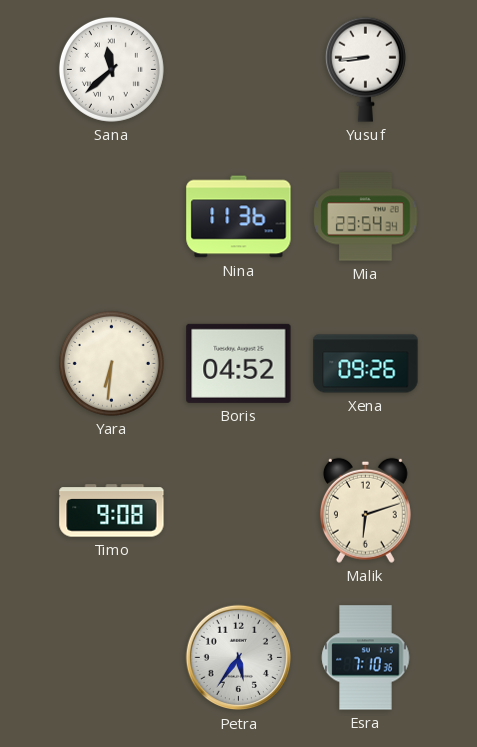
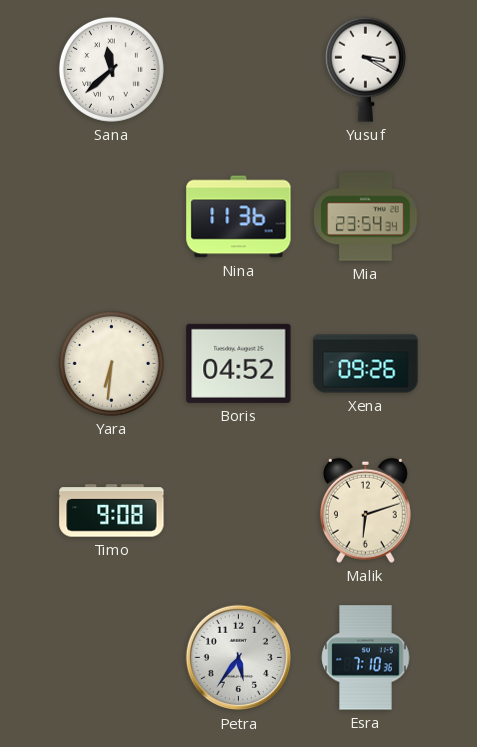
Yusuf: 8:44 -> 3:20 (365, 69)
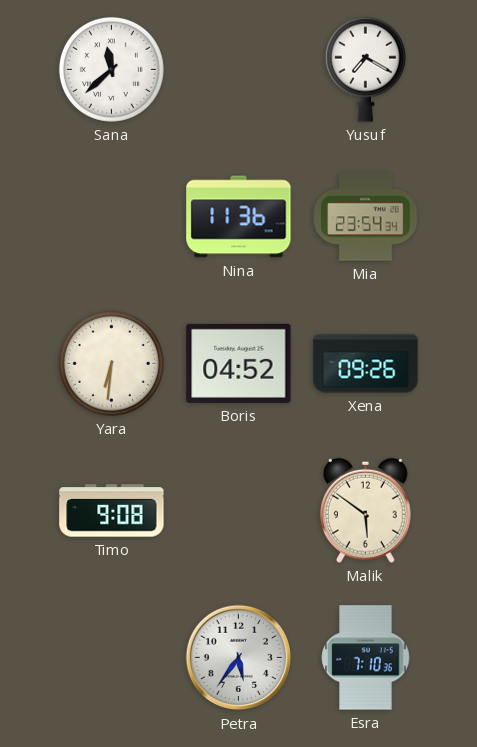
Yusuf: 3:20 -> 7:20 (365, 69)
Malik: 6:12 -> 5:51 (365, 510)
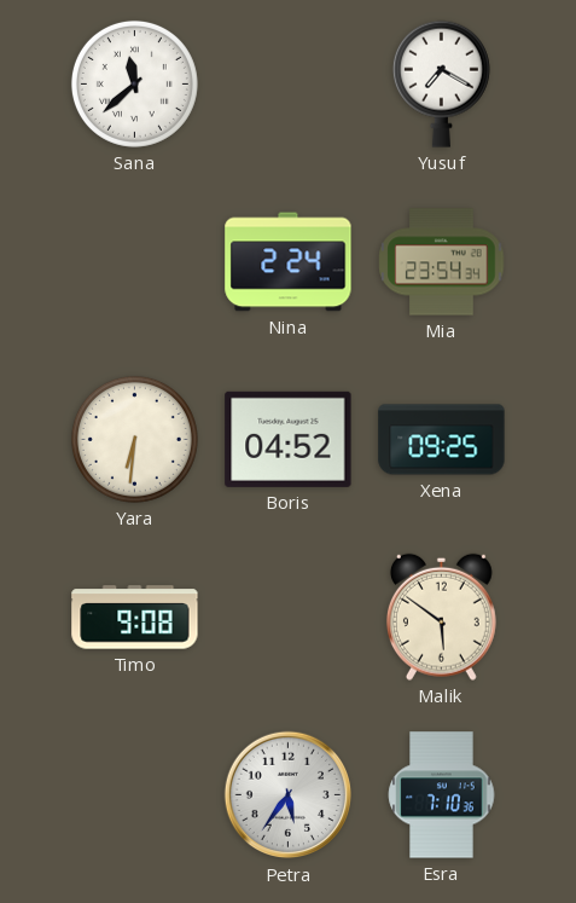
Nina: 11:36 -> 2:24 (289, 262)
Xena: 09:26 -> 09:25 (442, 440)
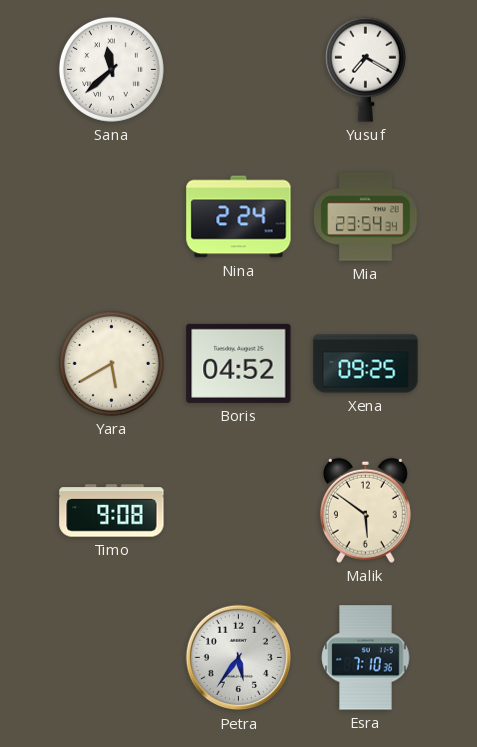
Yara: 6:31 -> 5:40 (111, 363)
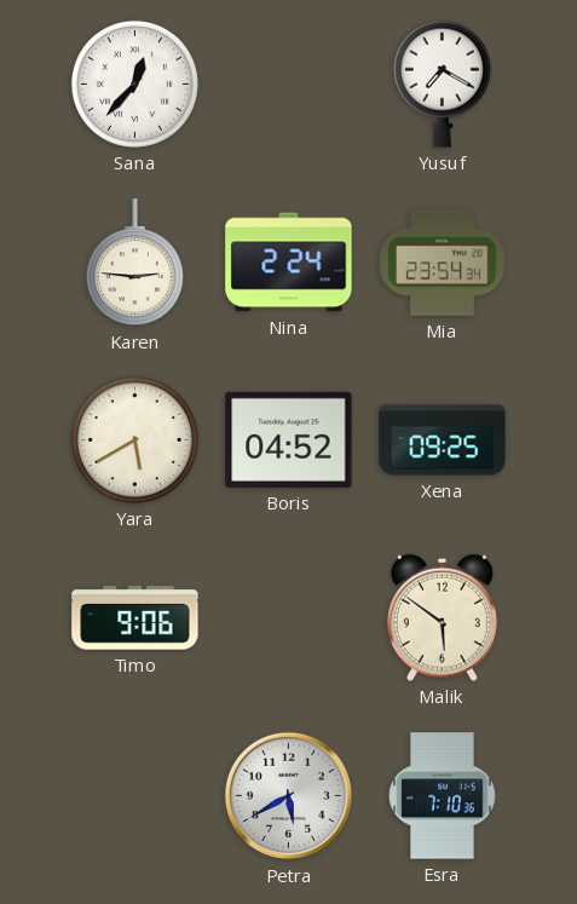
Sana: 11:38 -> 12:37 (134, 84)
Karen: none -> 2:46 (134, 263)
Timo: 9:08 -> 9:06 (135, 618)
Petra: 5:36 -> 5:40 (289, 796)
